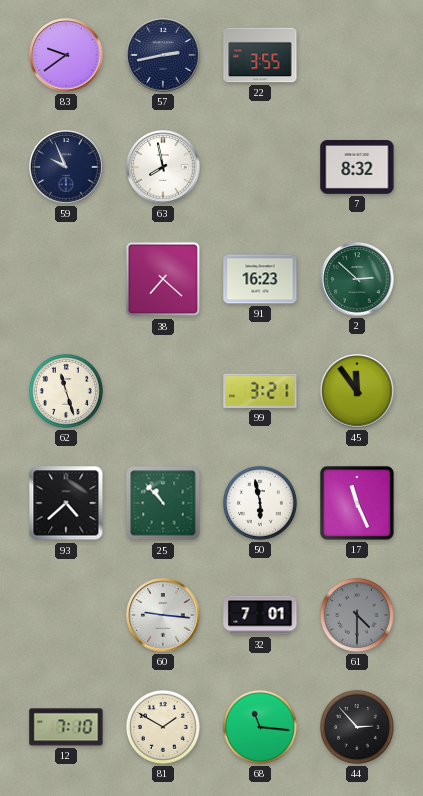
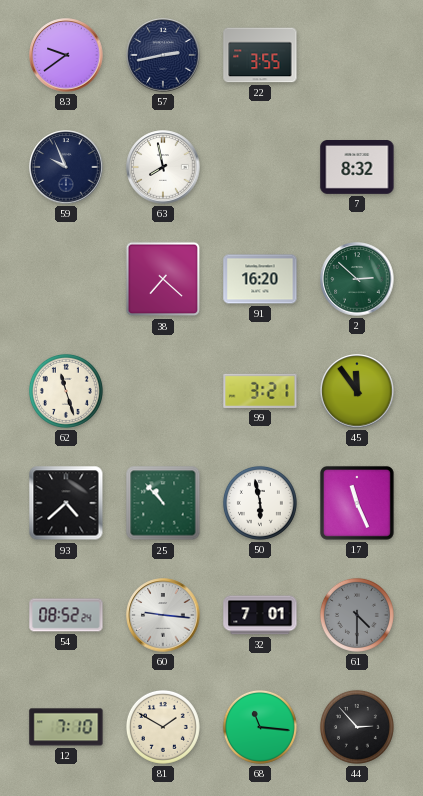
91: 16:23 -> 16:20 (260, 279)
54: none -> 08:52 (66, 615)
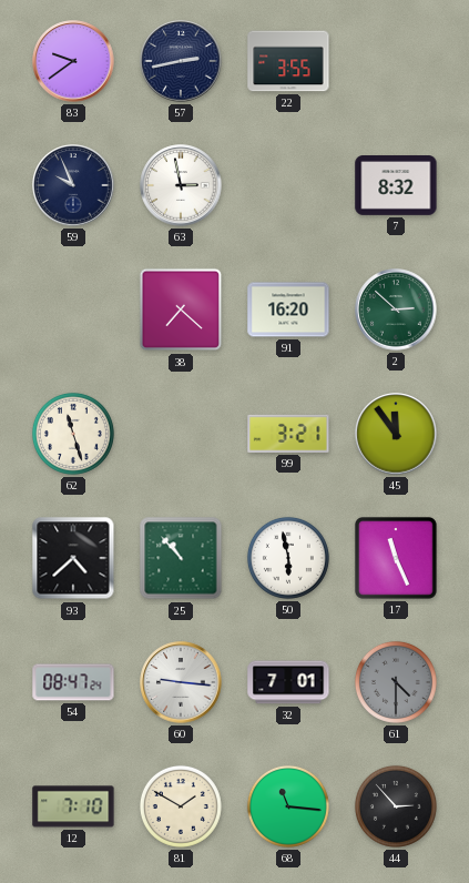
63: 7:58 -> 2:58 (181, 185)
54: 08:52 -> 08:47 (73, 682)
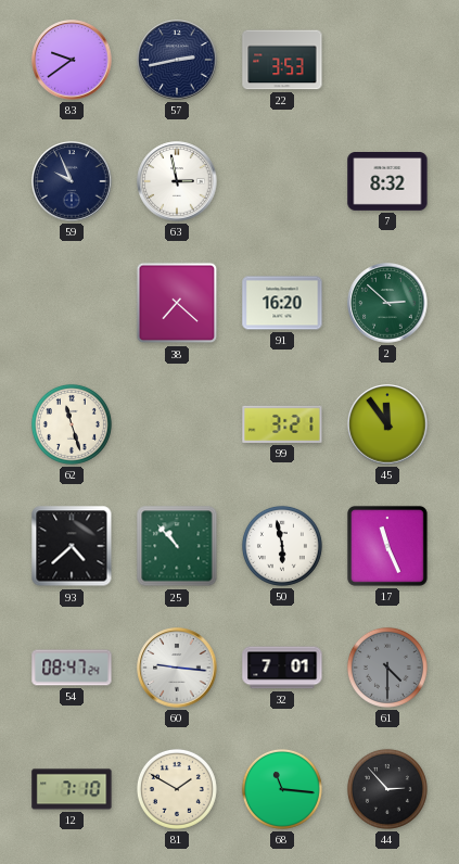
22: 3:55 -> 3:53 (282, 60)
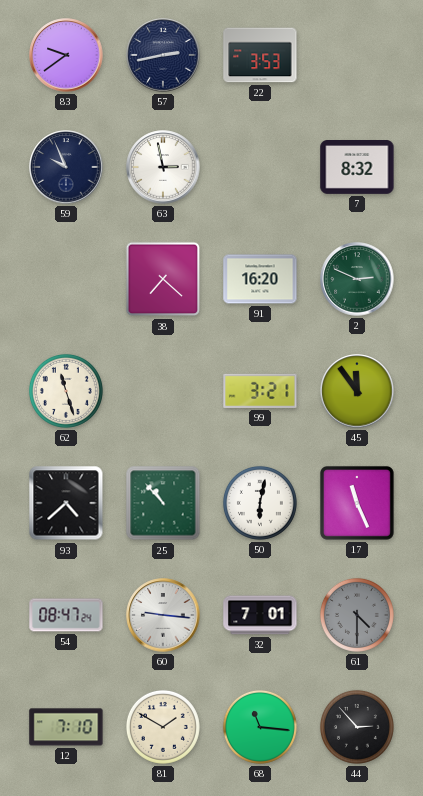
2: 2:52 -> 2:49 (357, 279)
50: 5:58 -> 6:02 (260, 503)
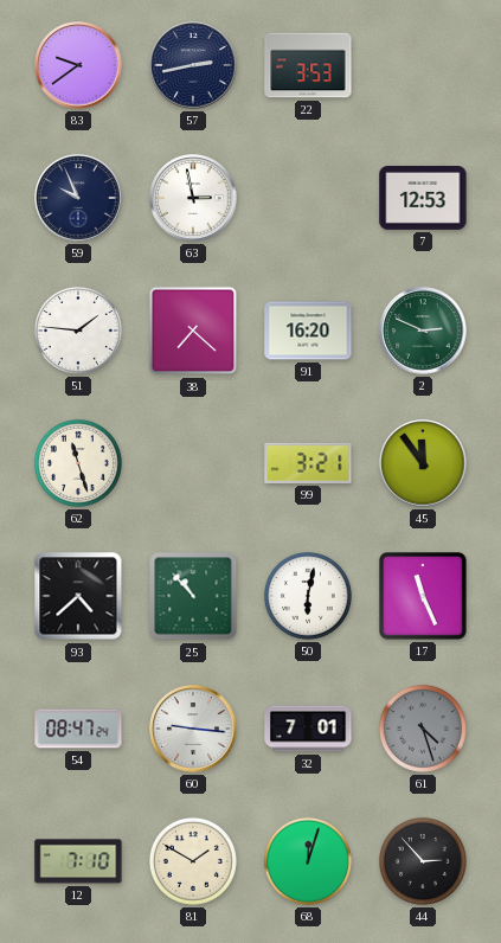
7: 8:32 -> 12:53 (423, 199)
51: none -> 1:46 (78, 331)
61: 4:30 -> 4:27 (423, 729)
68: 11:16 -> 12:03 (308, 861)
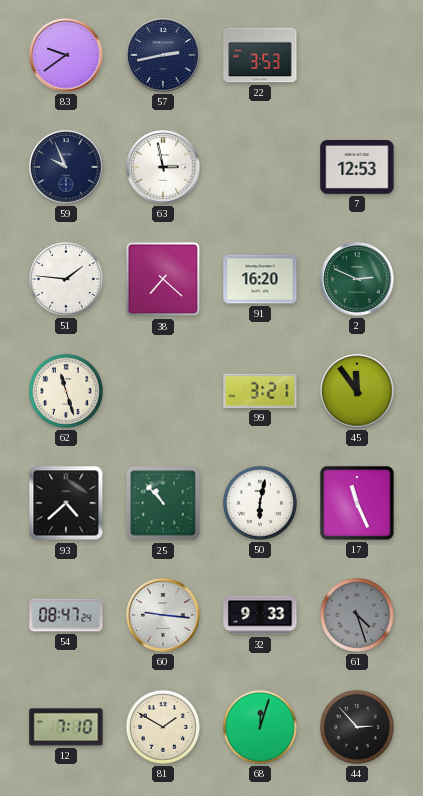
32: 7:01 -> 9:33 (260, 615)
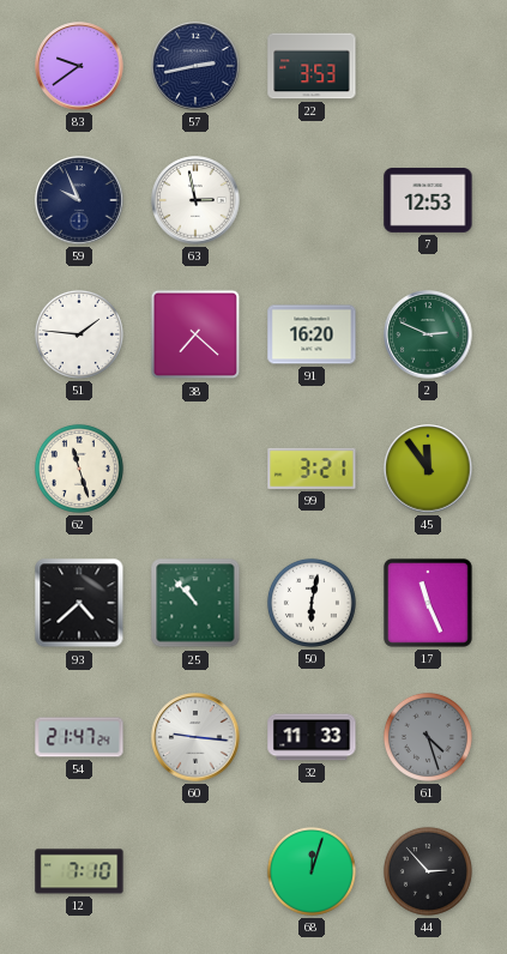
54: 08:47 -> 21:47 (79, 737)
32: 9:33 -> 11:33 (312, 737)
81: 1:50 -> none (163, 727)
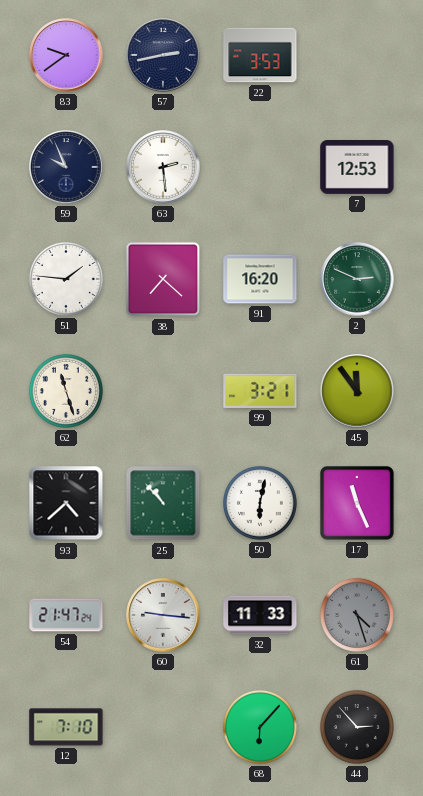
63: 2:58 -> 2:29 (163, 167)
68: 12:03 -> 6:07 (260, 727)
